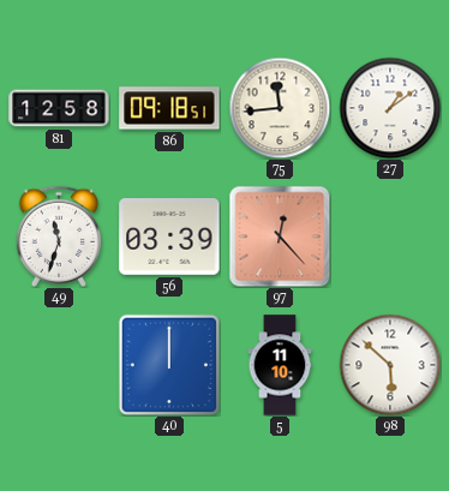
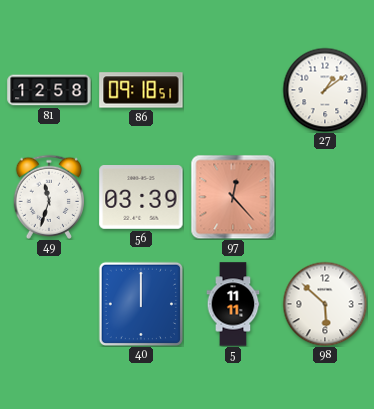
75: 11:44 -> none (280, 108)
5: 11:10 -> 11:11 (233, 304)
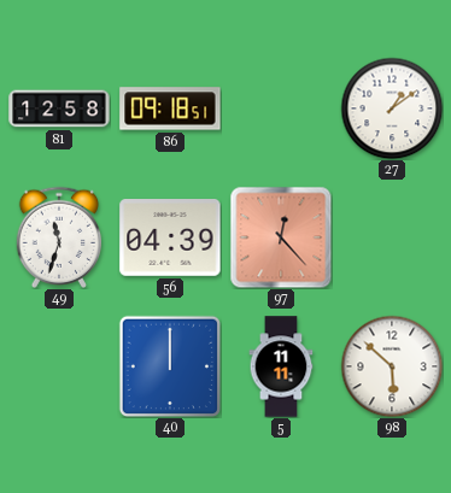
56: 03:39 -> 04:39 (170, 239)
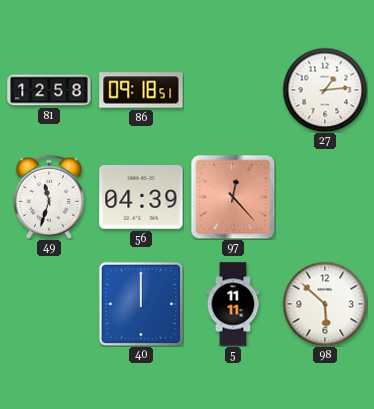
27: 1:09 -> 1:14 (325, 90)
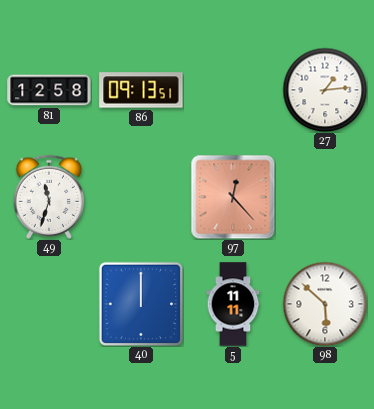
86: 09:18 -> 09:13 (141, 90)
56: 04:39 -> none (141, 198)
